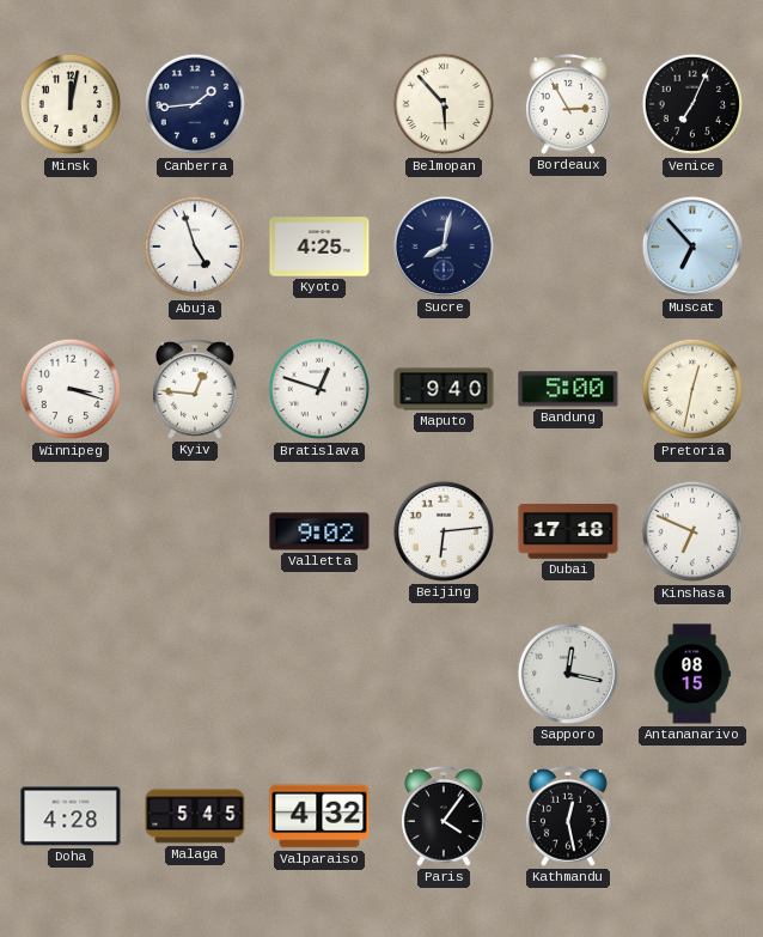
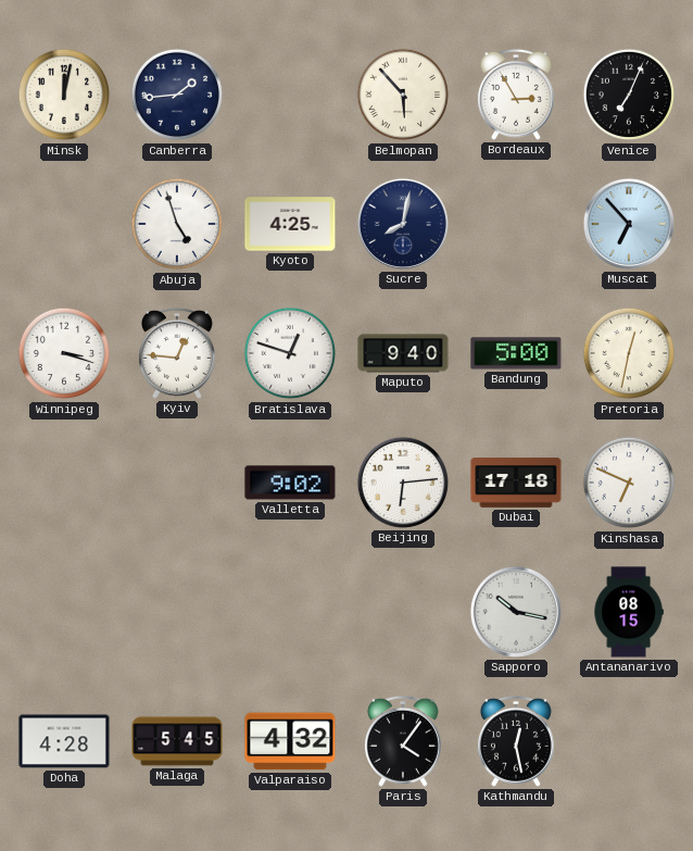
Sapporo: 12:17 -> 10:17 (516, 612)
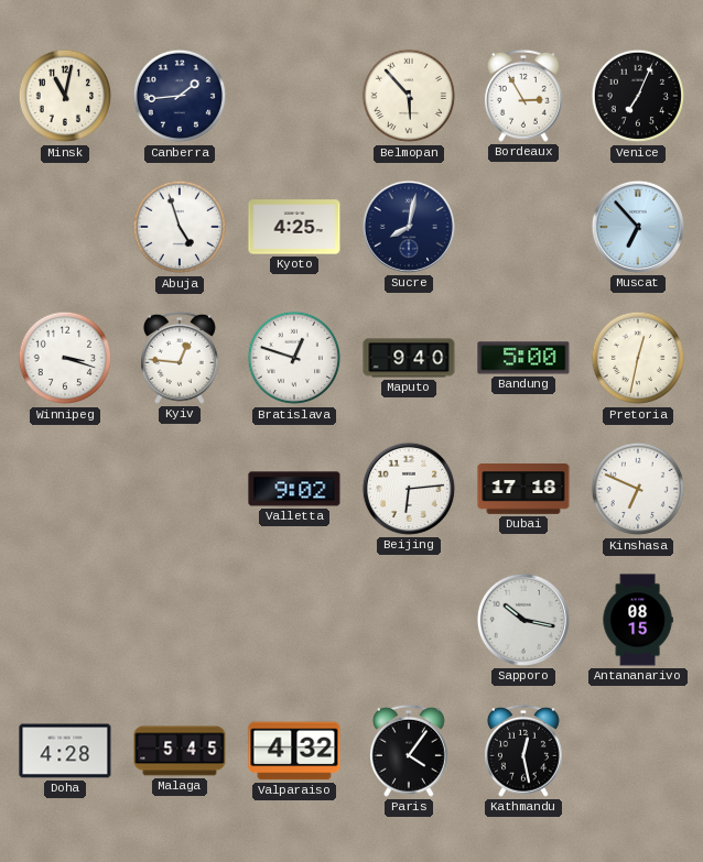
Minsk: 12:02 -> 11:02 (65, 96)
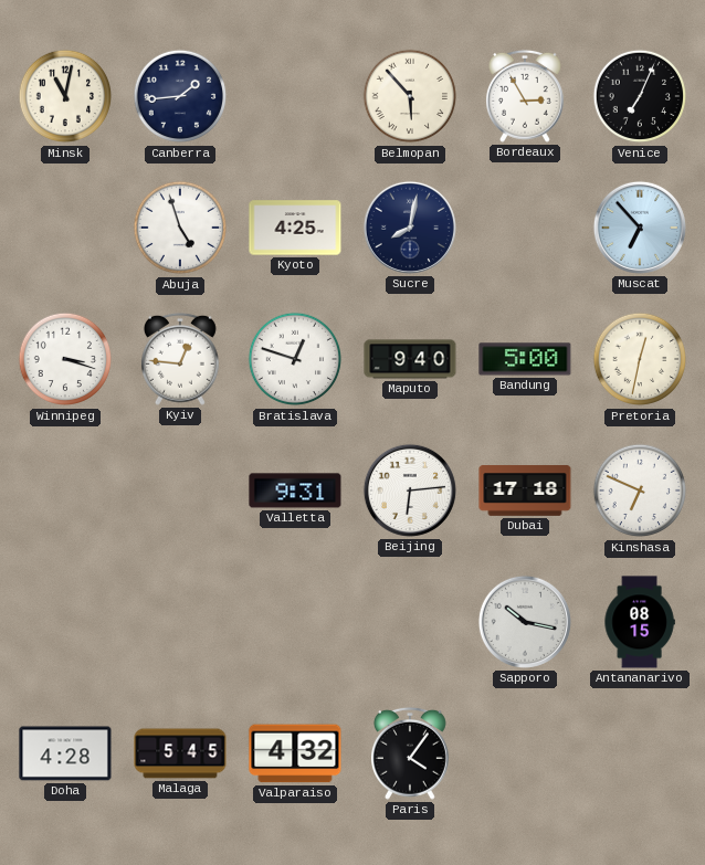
Valletta: 9:02 -> 9:31 (295, 490)
Kathmandu: 12:28 -> none (523, 751)
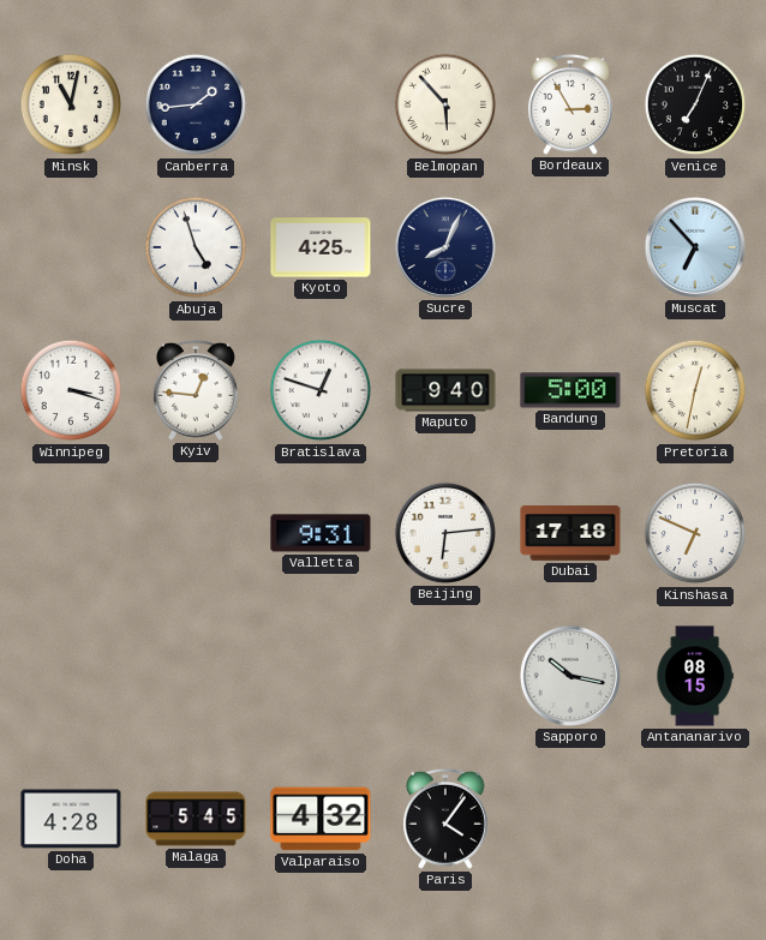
Sucre: 8:02 -> 8:04 (445, 247)
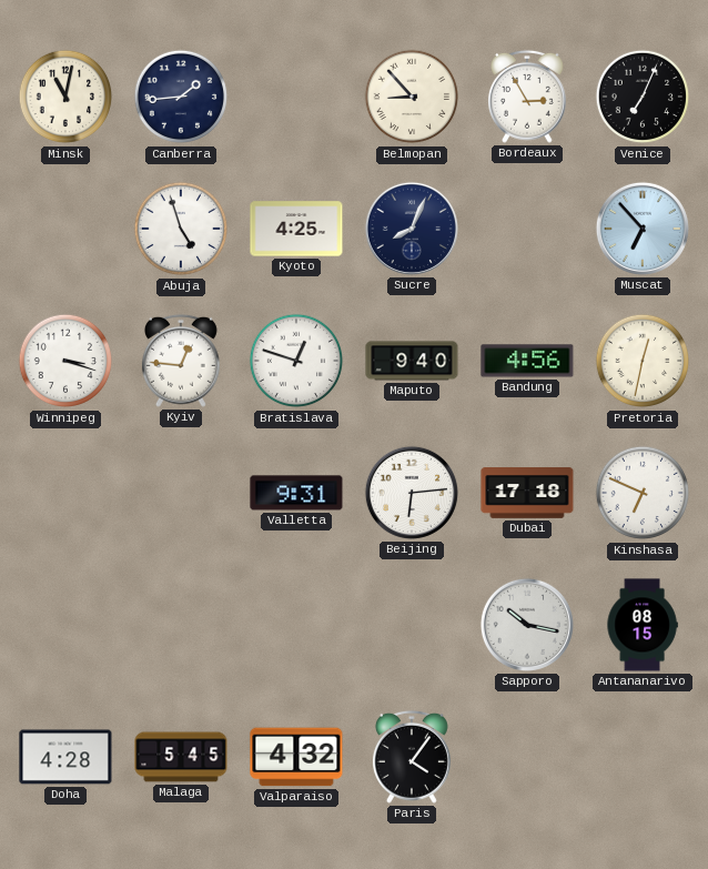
Belmopan: 5:53 -> 8:53 (412, 97)
Bandung: 5:00 -> 4:56 (527, 361)
